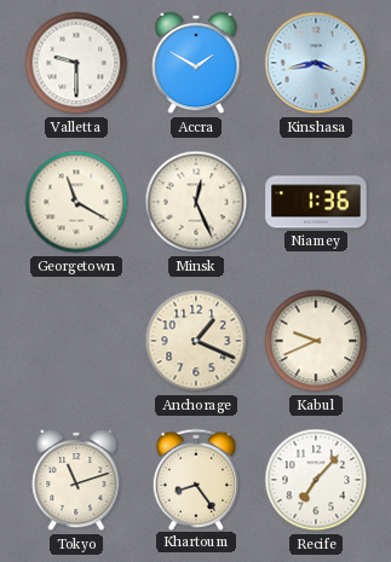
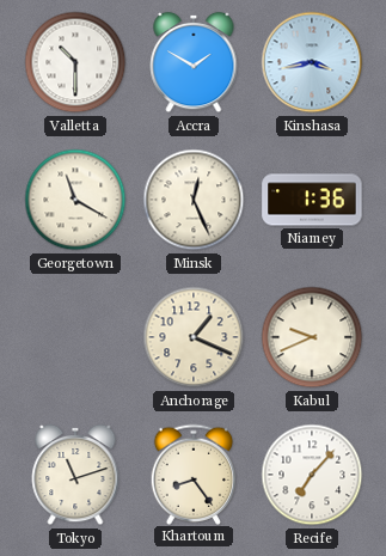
Valletta: 9:30 -> 10:30 (75, 62)
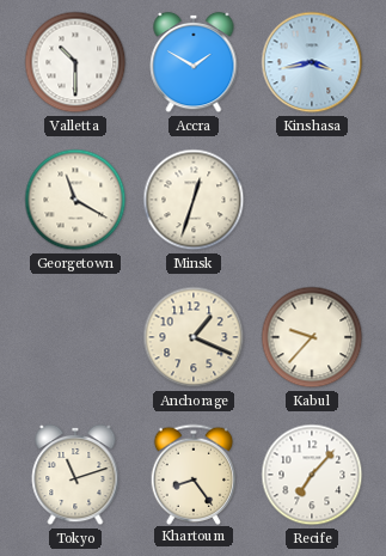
Minsk: 12:26 -> 12:33 (194, 200)
Niamey: 1:36 -> none (312, 200)
Kabul: 9:41 -> 9:37 (312, 337)
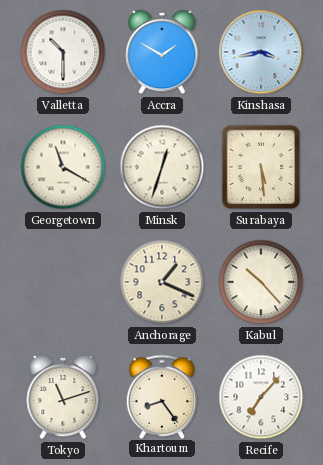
Surabaya: none -> 5:29 (261, 167)
Kabul: 9:37 -> 10:23 (261, 282)
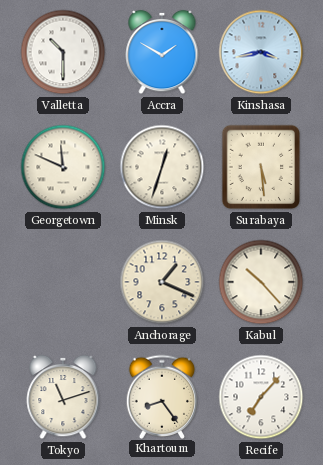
Georgetown: 11:20 -> 11:49 (63, 167)
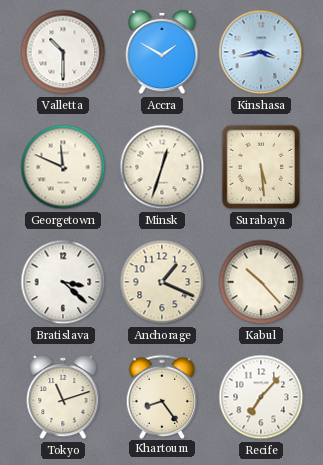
Bratislava: none -> 3:22 (63, 282)
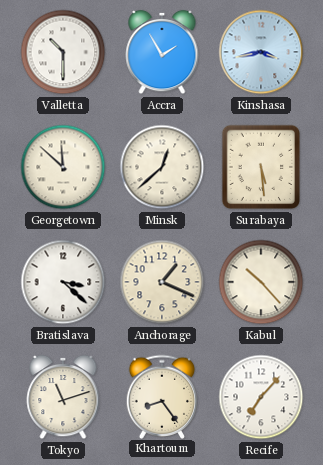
Accra: 1:50 -> 1:55 (162, 52)
Georgetown: 11:49 -> 11:52 (63, 167)
Minsk: 12:33 -> 12:38 (162, 167)
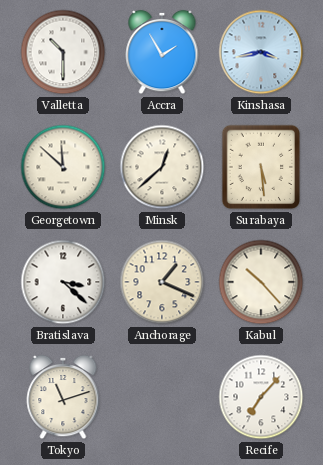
Khartoum: 8:24 -> none (162, 396)
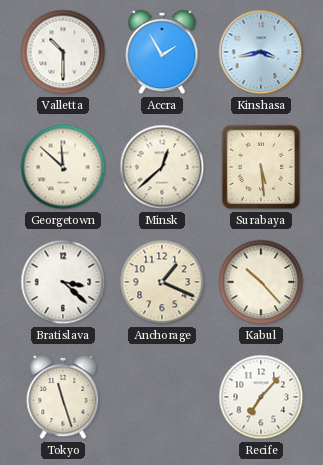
Tokyo: 11:12 -> 11:27 (63, 397)
